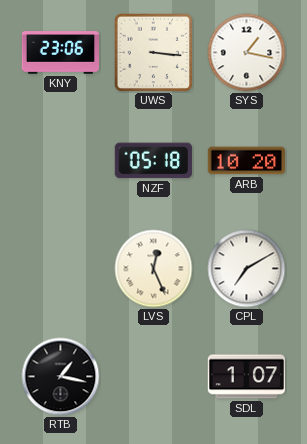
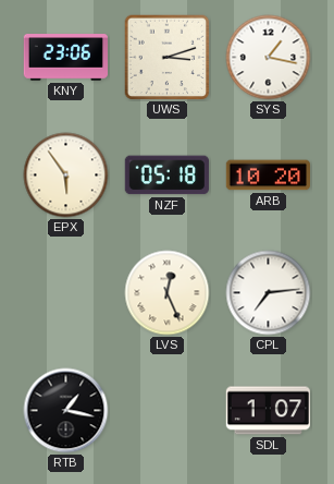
UWS: 3:16 -> 3:12 (168, 58)
EPX: none -> 5:54 (66, 176)
CPL: 7:10 -> 7:14 (269, 293)
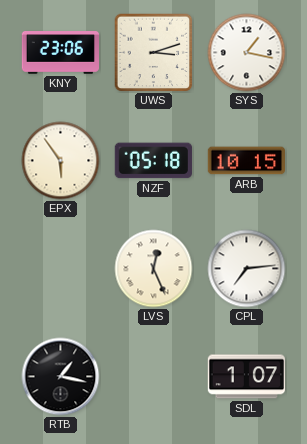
ARB: 10:20 -> 10:15 (246, 161)
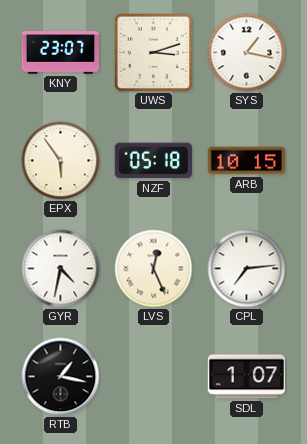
KNY: 23:06 -> 23:07 (61, 53)
GYR: none -> 4:32 (61, 269)
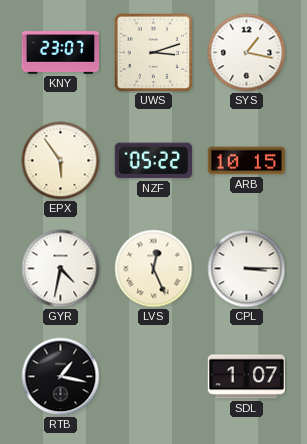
NZF: 05:18 -> 05:22 (153, 161)
CPL: 7:14 -> 3:15 (247, 269)
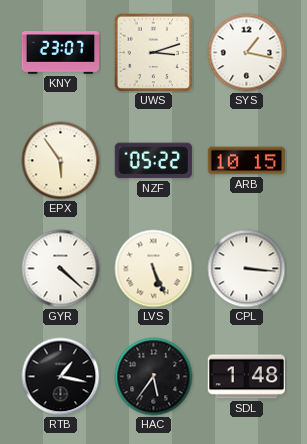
GYR: 4:32 -> 4:22 (61, 269)
LVS: 12:26 -> 5:26 (154, 269)
CPL: 3:15 -> 3:16 (247, 269)
HAC: none -> 5:36 (154, 377)
SDL: 1:07 -> 1:48 (246, 377)
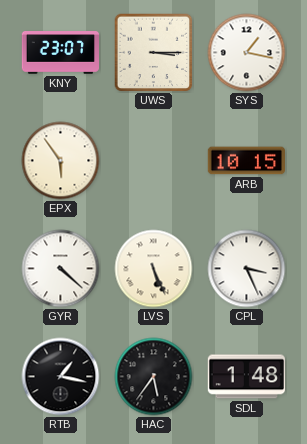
UWS: 3:12 -> 3:15 (154, 53)
NZF: 05:22 -> none (153, 161)
CPL: 3:16 -> 3:26 (247, 269)
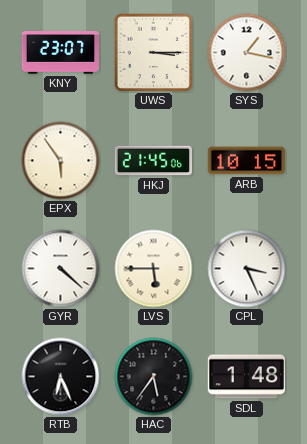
HKJ: none -> 21:45 (153, 161)
LVS: 5:26 -> 5:45 (154, 269)
RTB: 1:17 -> 6:26 (61, 377)
